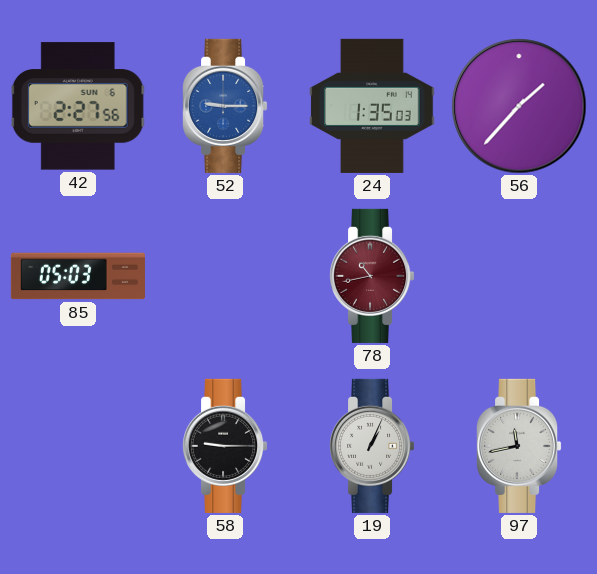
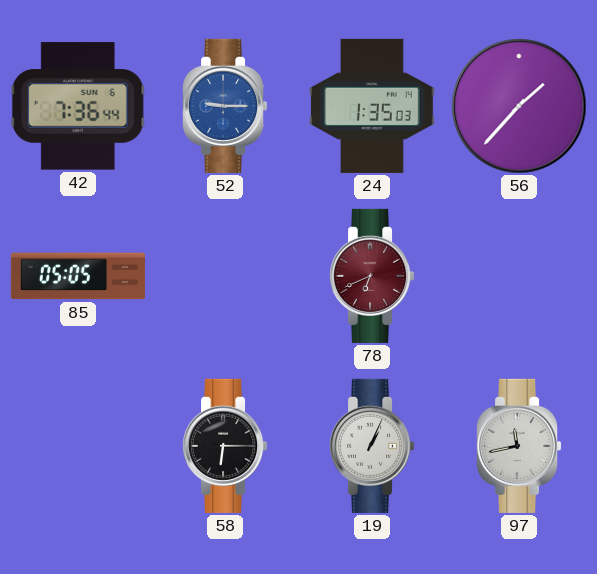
42: 2:27 -> 7:36 (78, 106)
85: 05:03 -> 05:05 (78, 276)
78: 10:43 -> 6:41 (373, 276)
58: 9:15 -> 6:15 (226, 446)
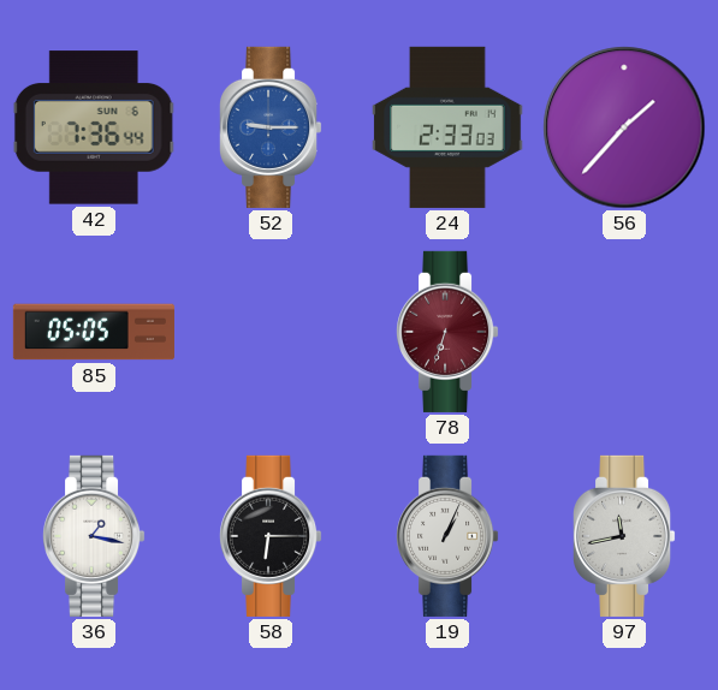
24: 1:35 -> 2:33 (447, 127)
78: 6:41 -> 6:33 (449, 332)
36: none -> 1:17 (95, 536)
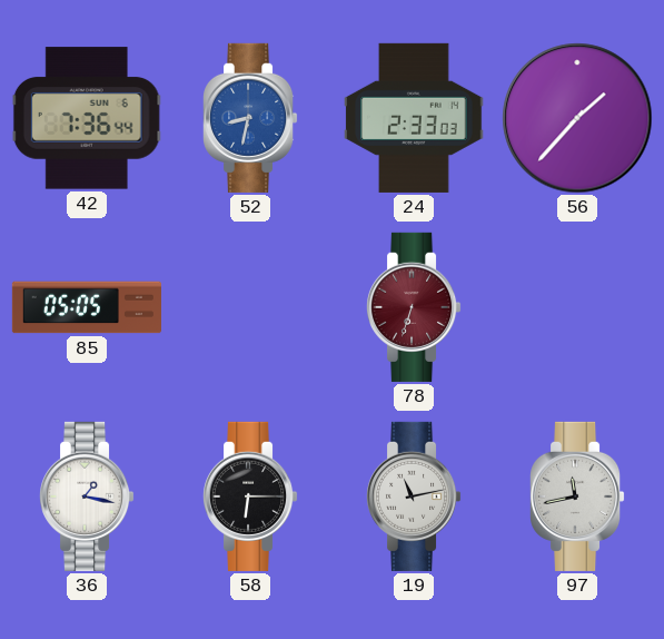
52: 9:15 -> 8:32 (251, 118)
19: 1:04 -> 11:13 (415, 497)
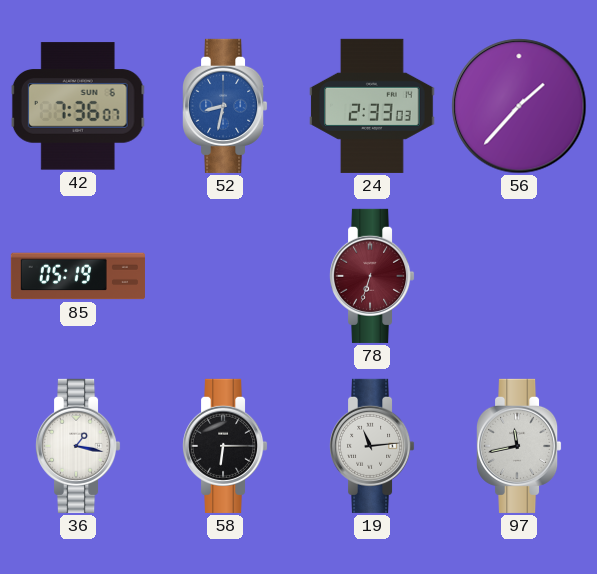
42: 7:36:44 -> 7:36:07 (78, 106)
85: 05:05 -> 05:19 (78, 276)
19: 11:13 -> 11:14 (373, 446)
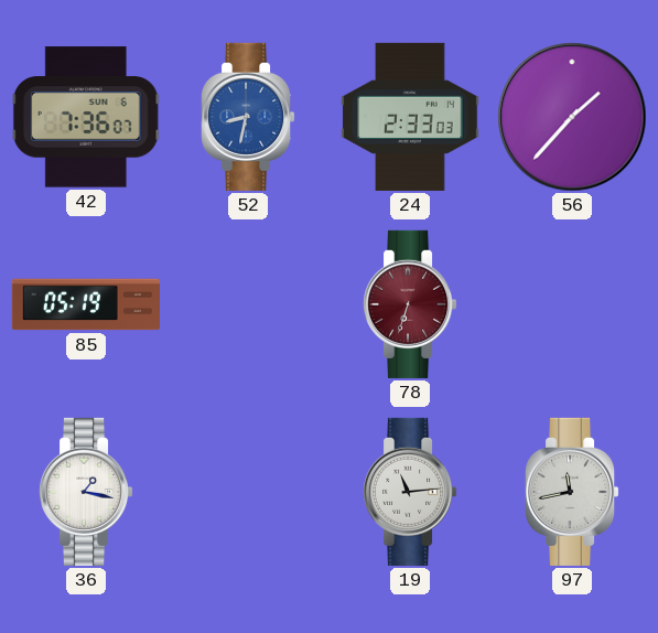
58: 6:15 -> none (226, 446)
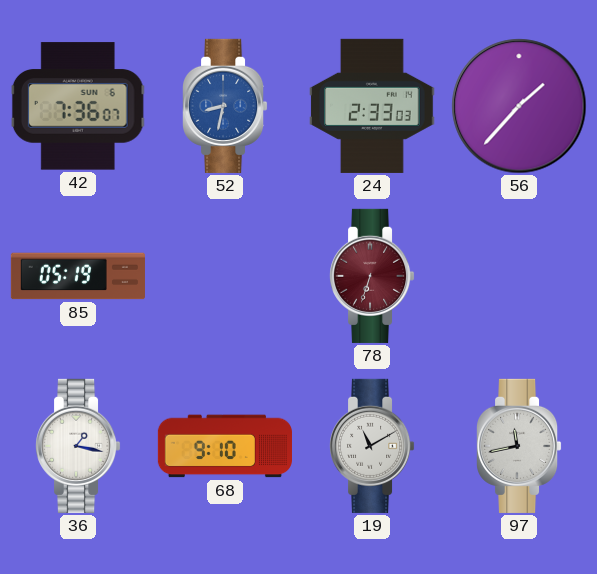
68: none -> 9:10 (225, 446)
19: 11:14 -> 11:10 (373, 446)
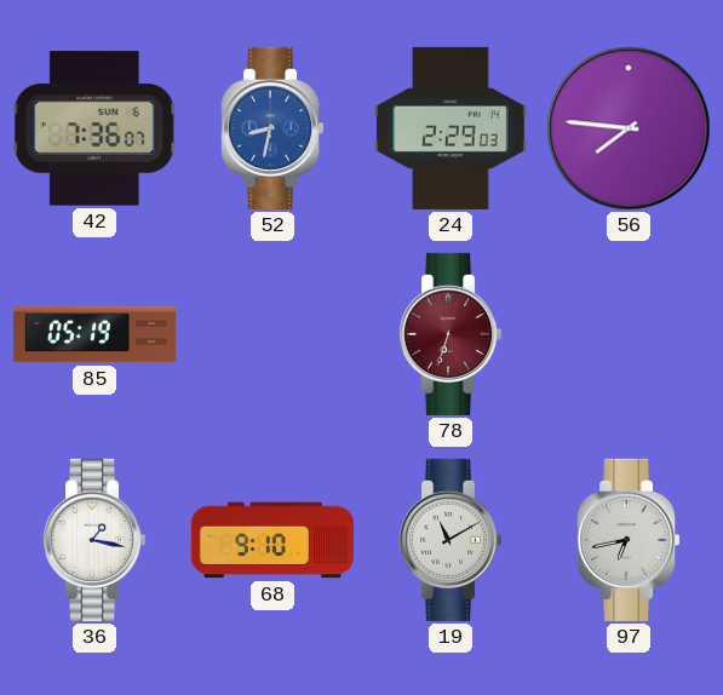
24: 2:33 -> 2:29 (451, 128)
56: 1:37 -> 7:46 (629, 128)
97: 11:43 -> 6:43 (630, 540)
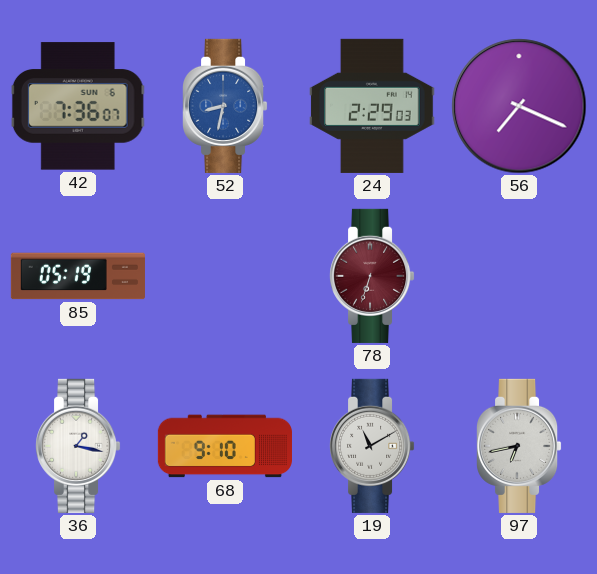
56: 7:46 -> 7:19 (519, 106)
